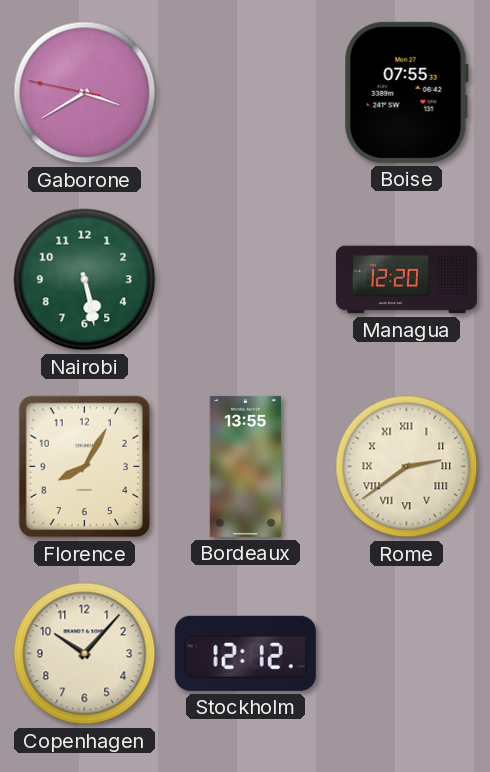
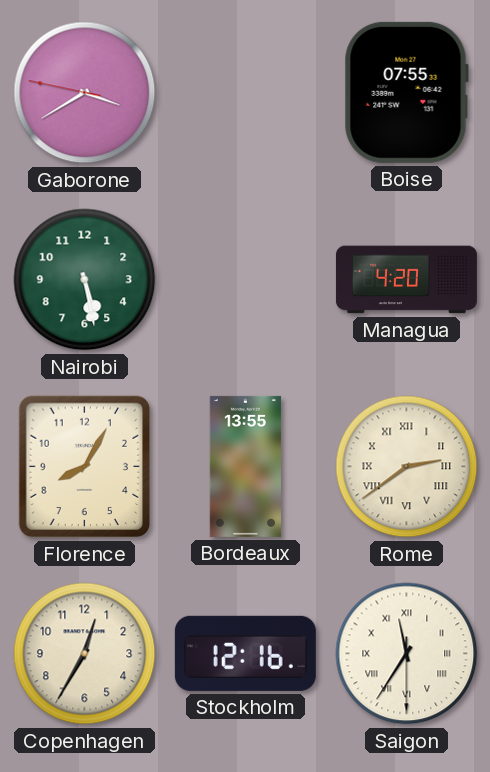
Managua: 12:20 -> 4:20 (406, 280)
Copenhagen: 10:07 -> 12:35 (85, 654)
Stockholm: 12:12 -> 12:16 (245, 653)
Saigon: none -> 11:35 (407, 654)
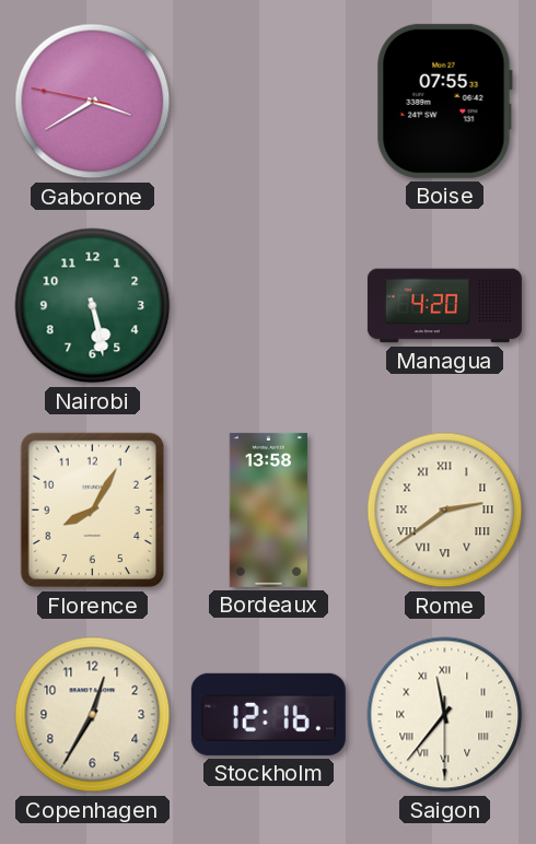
Bordeaux: 13:55 -> 13:58 (268, 509)
Saigon: 11:35 -> 11:36 (445, 715)
